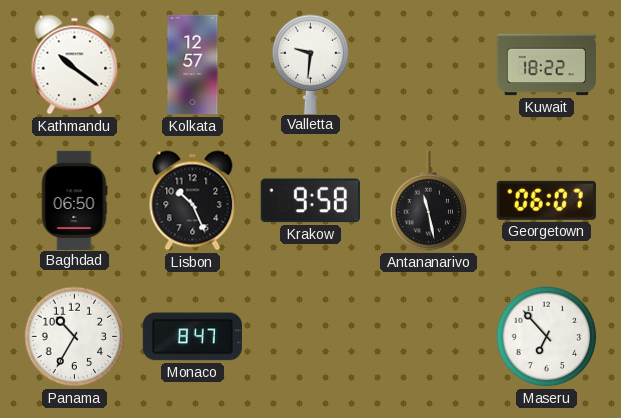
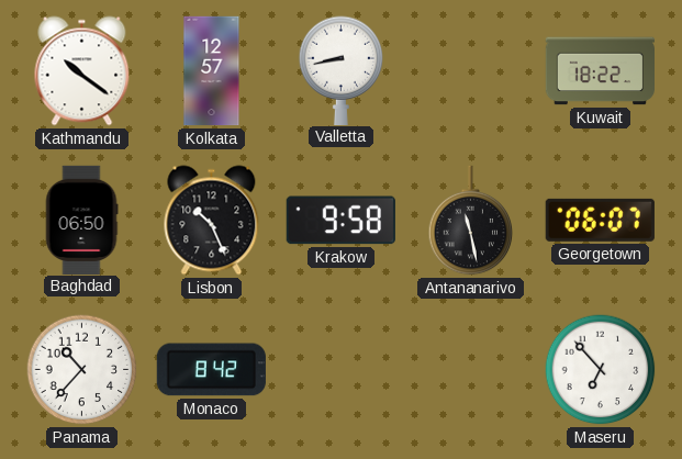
Valletta: 9:31 -> 8:43 (342, 70)
Panama: 10:35 -> 10:37 (82, 370)
Monaco: 8:47 -> 8:42 (211, 370)
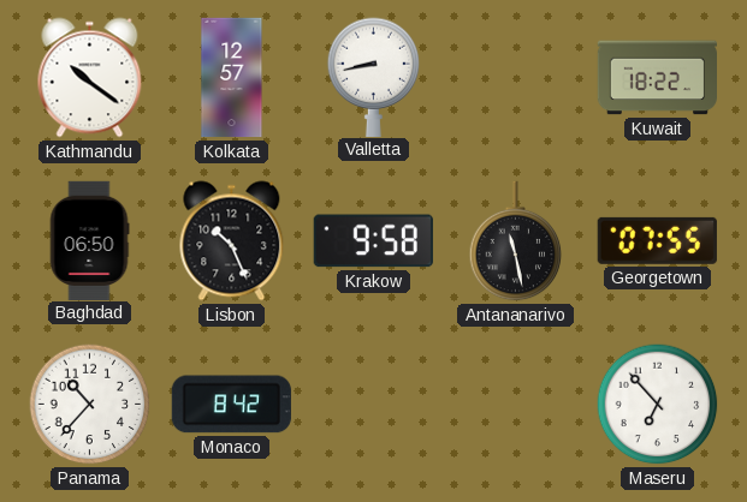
Georgetown: 06:07 -> 07:55 (657, 240)
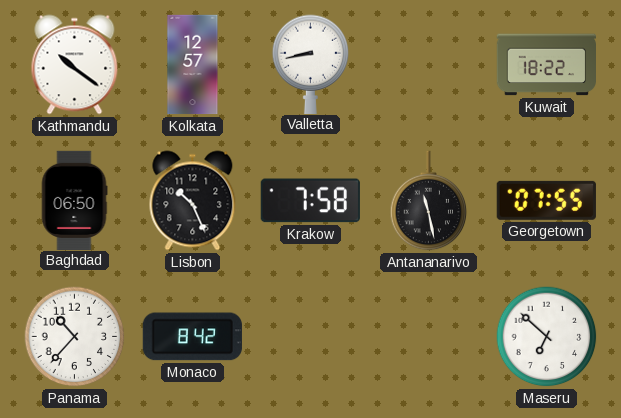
Krakow: 9:58 -> 7:58 (310, 201)
Maseru: 6:53 -> 6:52 (547, 337)
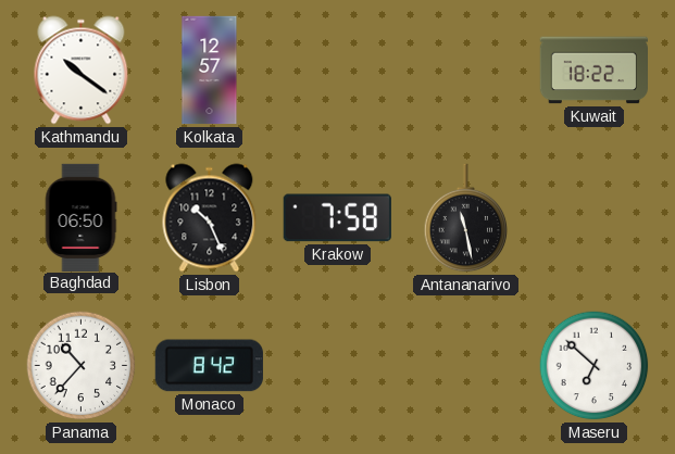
Valletta: 8:43 -> none (311, 64)
Georgetown: 07:55 -> none (546, 200)
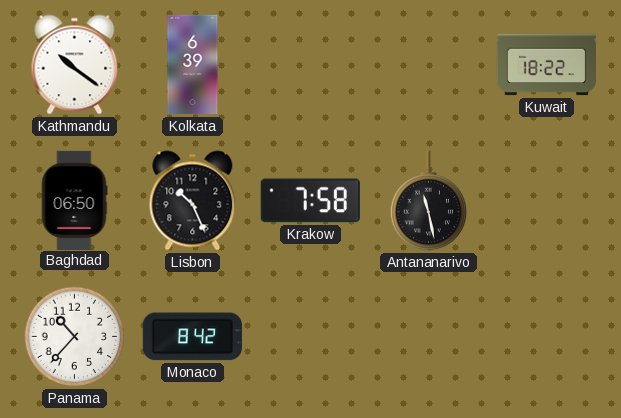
Kolkata: 12:57 -> 6:39 (193, 65)
Maseru: 6:52 -> none (595, 366)
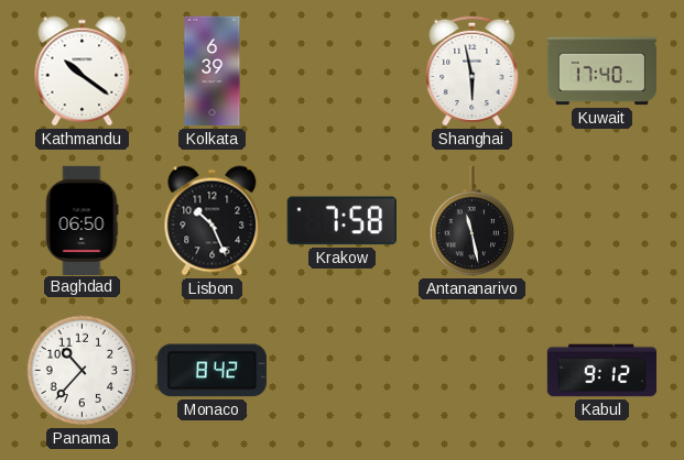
Shanghai: none -> 5:58 (473, 70)
Kuwait: 18:22 -> 17:40 (601, 72)
Kabul: none -> 9:12 (602, 371)
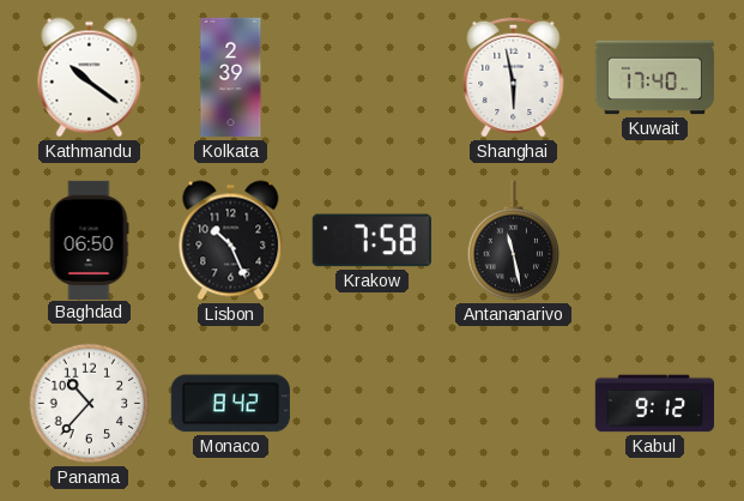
Kolkata: 6:39 -> 2:39 (231, 78)
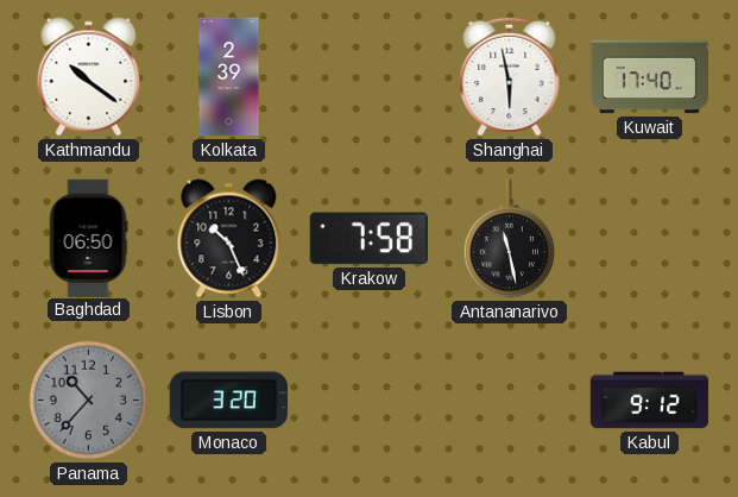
Panama dial: white -> grey (89, 401)
Monaco: 8:42 -> 3:20 (228, 401)
